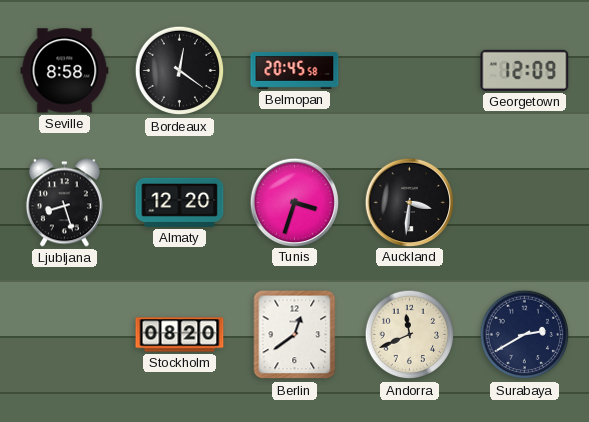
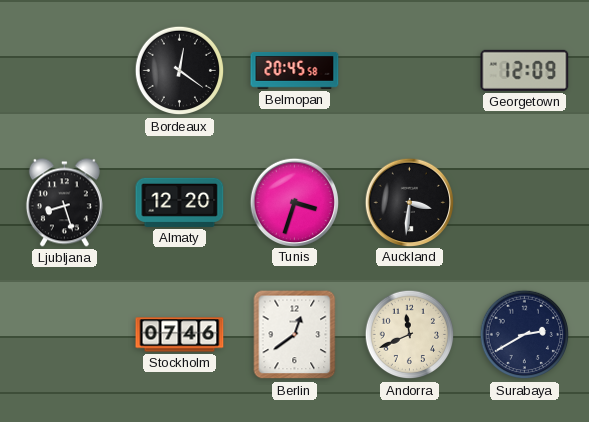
Seville: 8:58 -> none (65, 71)
Stockholm: 08:20 -> 07:46 (180, 335)
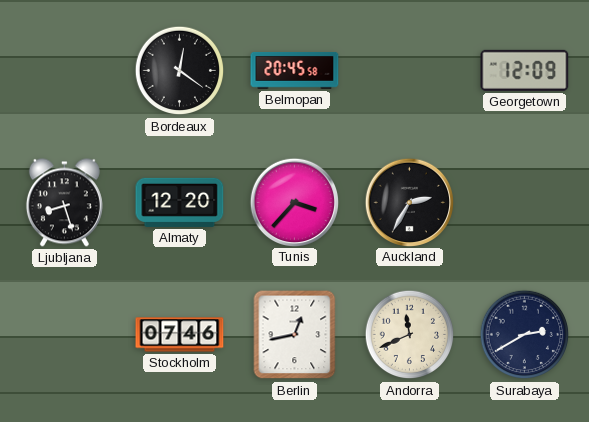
Tunis: 3:33 -> 3:37 (294, 202)
Auckland: 3:31 -> 2:35 (409, 202)
Berlin: 12:39 -> 12:43 (295, 335)
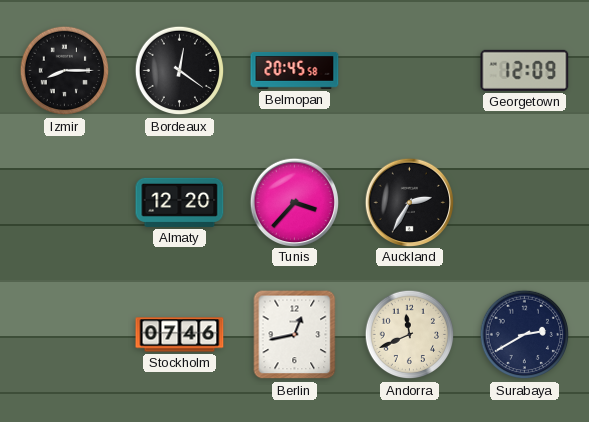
Izmir: none -> 8:15 (65, 71)
Ljubljana: 8:27 -> none (64, 203)
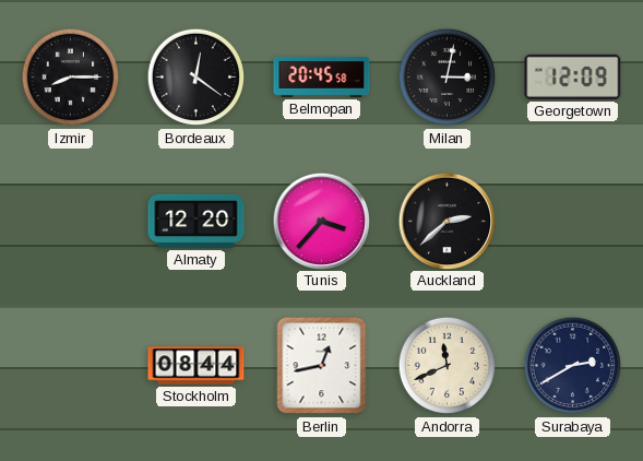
Milan: none -> 3:02 (448, 78)
Auckland: 2:35 -> 2:38 (446, 221)
Stockholm: 07:46 -> 08:44 (197, 366)
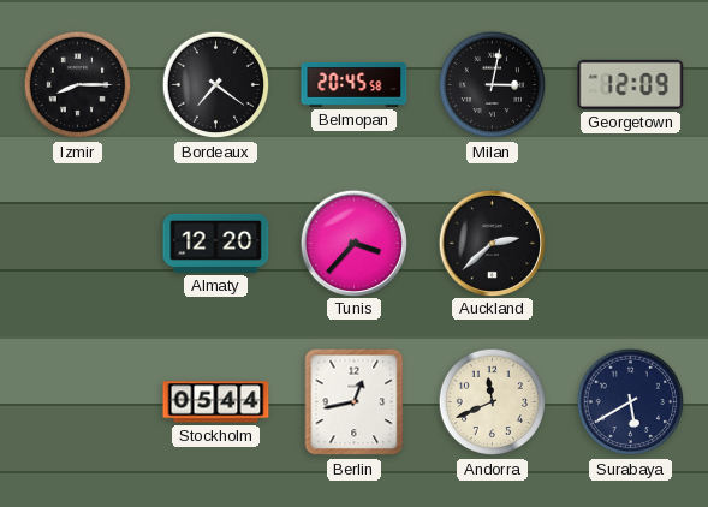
Bordeaux: 12:21 -> 7:21 (216, 85)
Stockholm: 08:44 -> 05:44 (216, 402)
Surabaya: 2:40 -> 5:40 (631, 402)
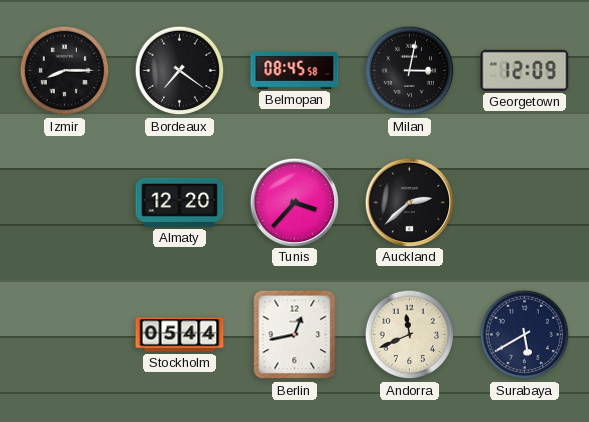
Belmopan: 20:45 -> 08:45 (295, 71)
